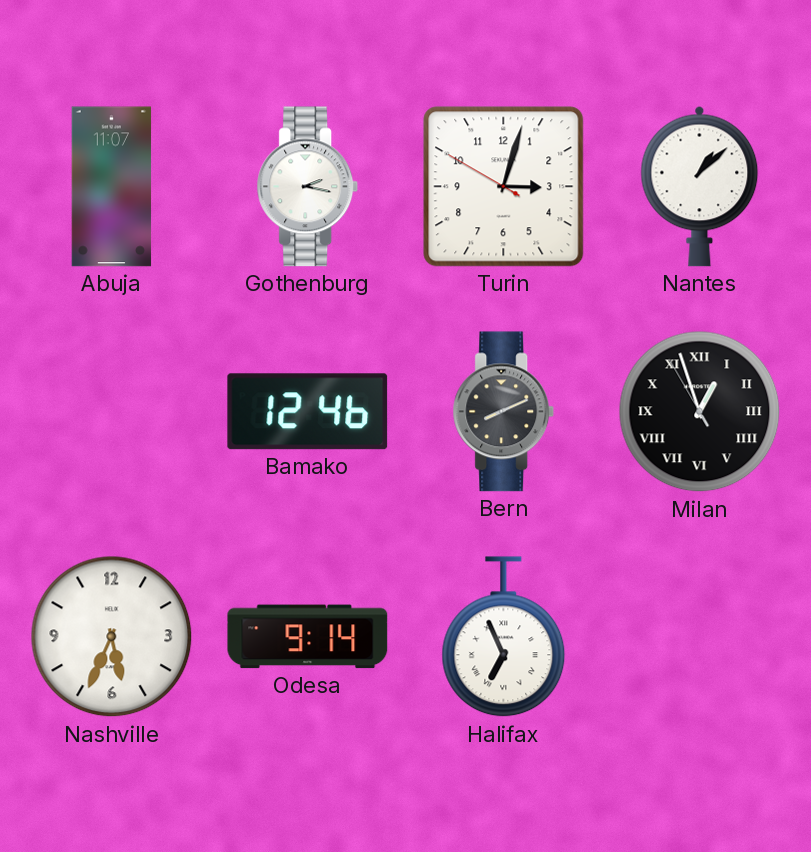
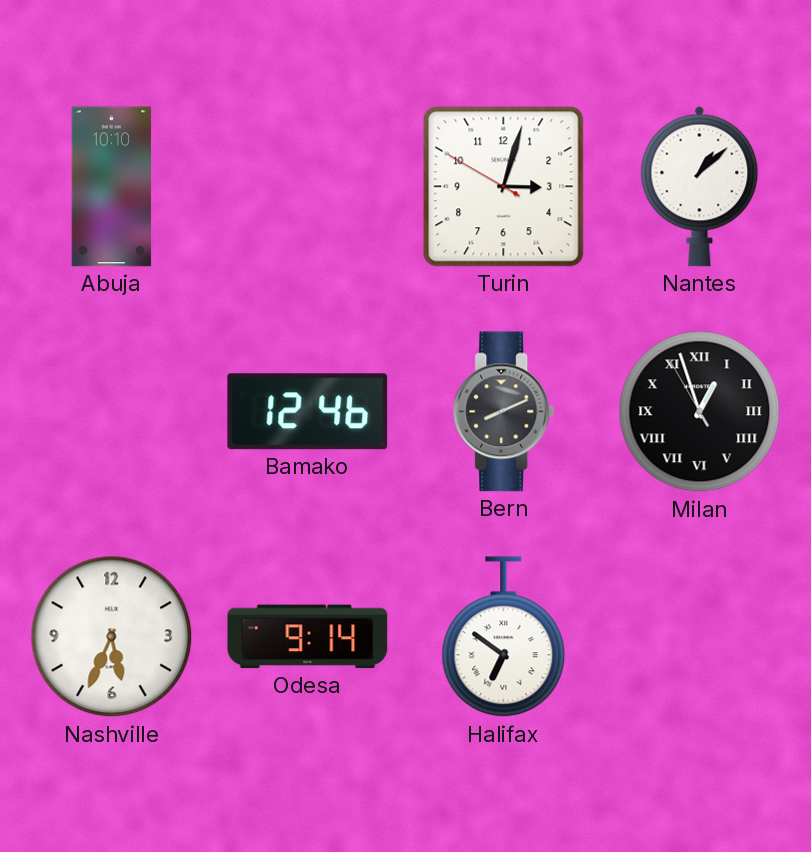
Abuja: 11:07 -> 10:10 (112, 187)
Gothenburg: 2:17 -> none (308, 187)
Halifax: 6:56 -> 6:51 (504, 637)
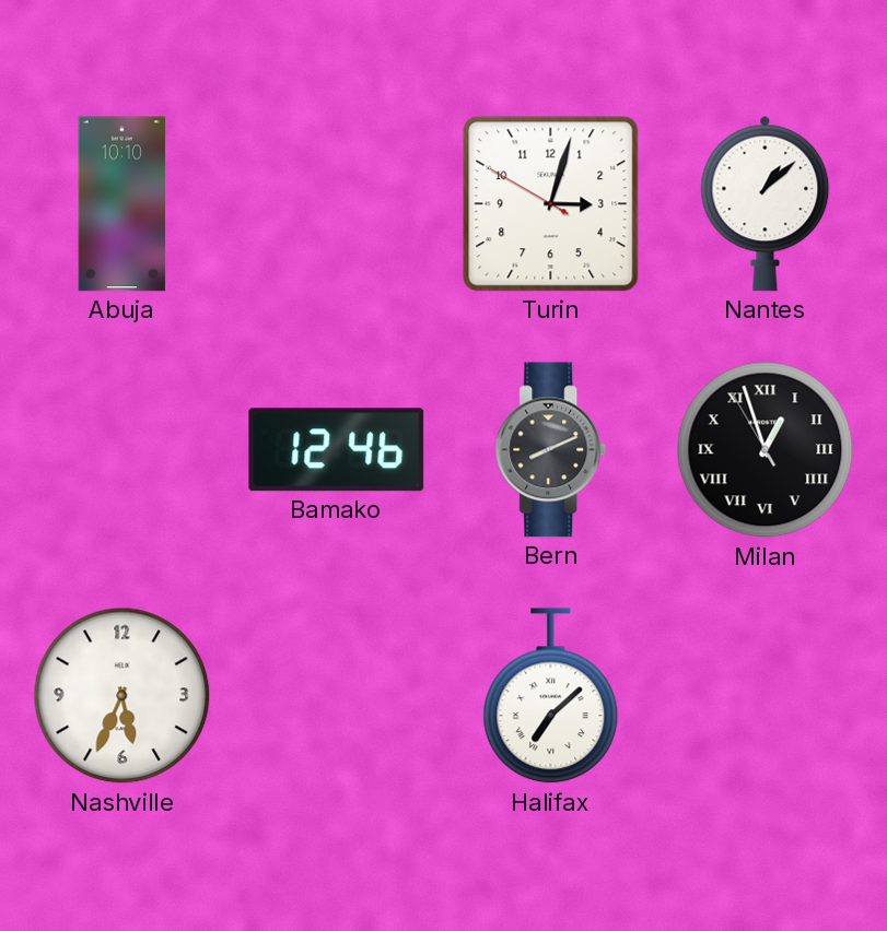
Odesa: 9:14 -> none (308, 637)
Halifax: 6:51 -> 7:08 (551, 696)
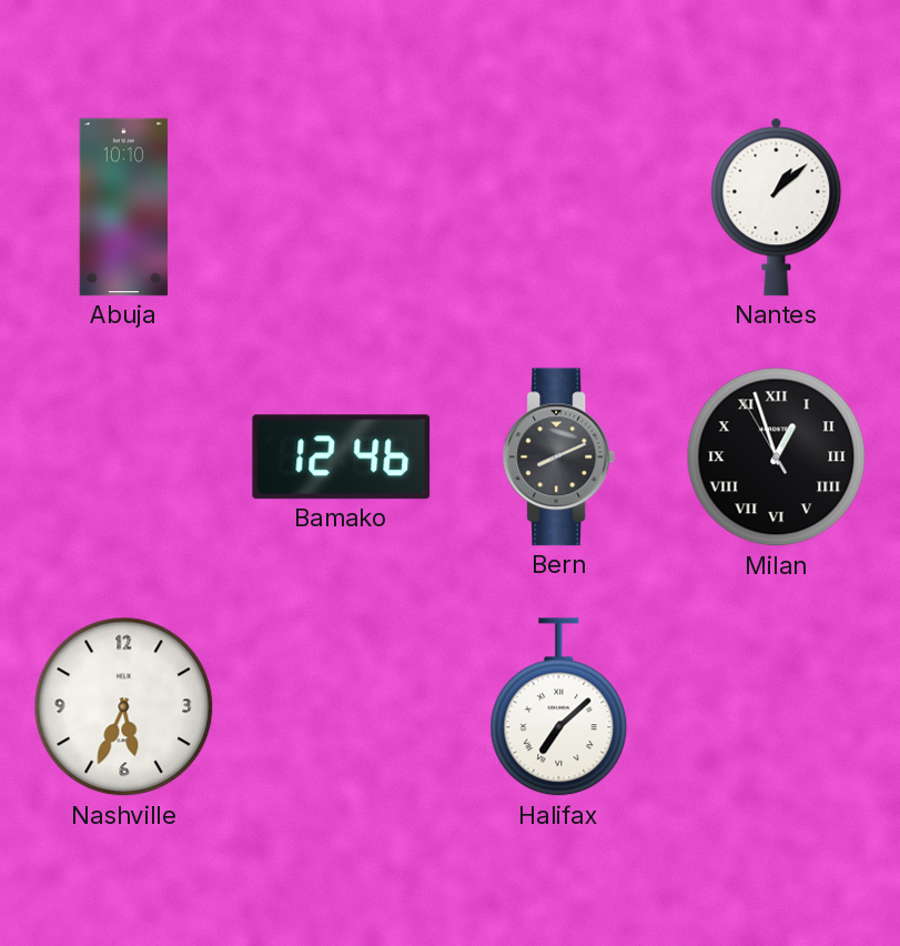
Turin: 3:02 -> none (551, 204)
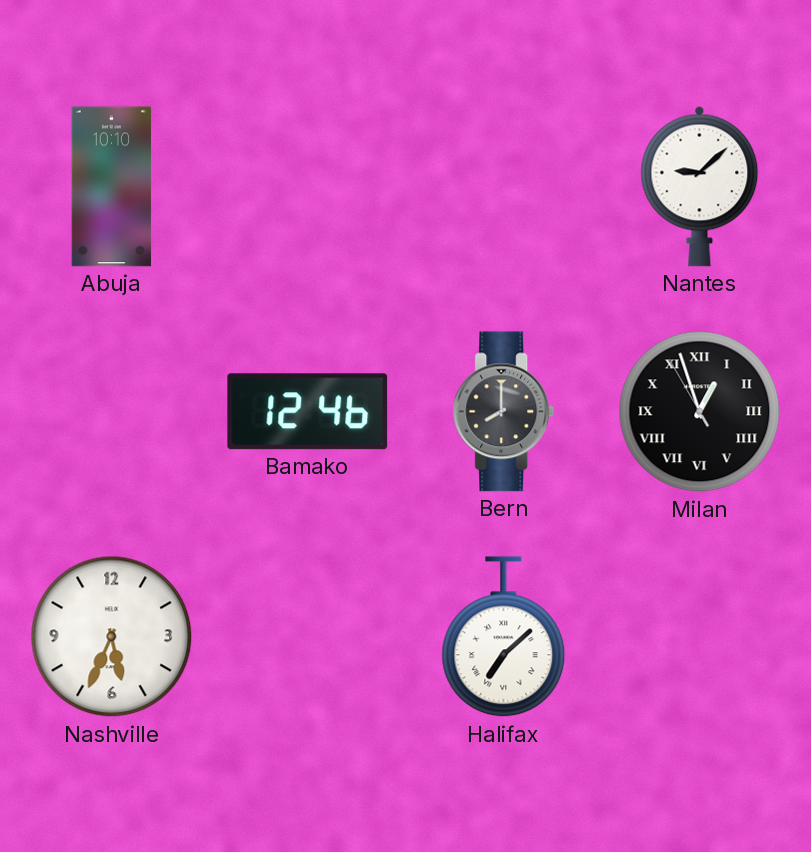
Nantes: 1:08 -> 9:08 (700, 186)
Bern: 8:11 -> 8:00 (504, 412)
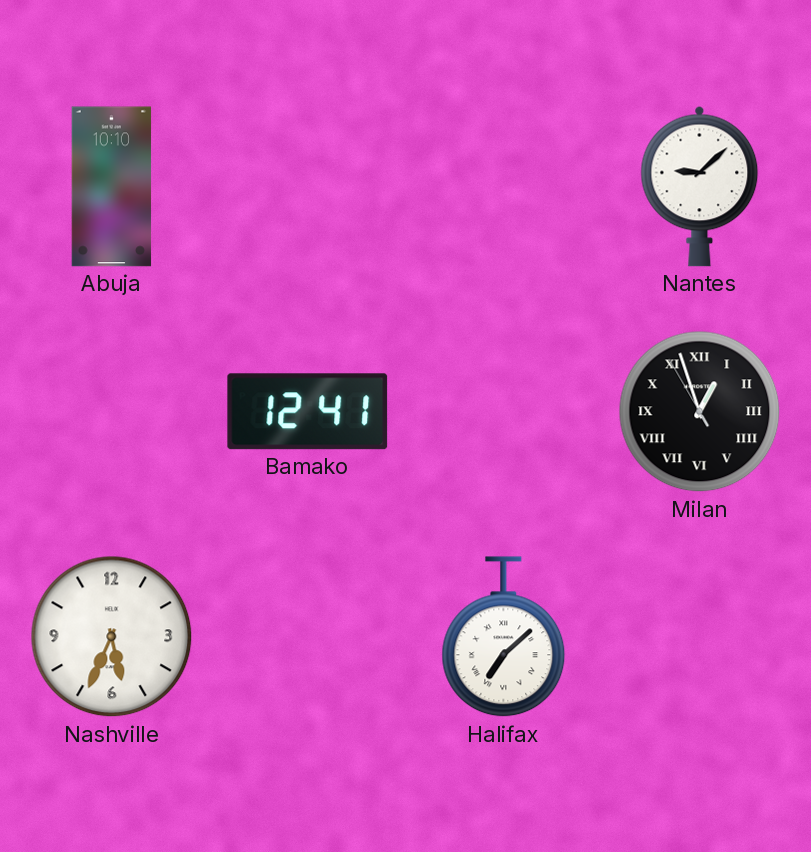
Bamako: 12:46 -> 12:41 (308, 412)
Bern: 8:00 -> none (504, 412)
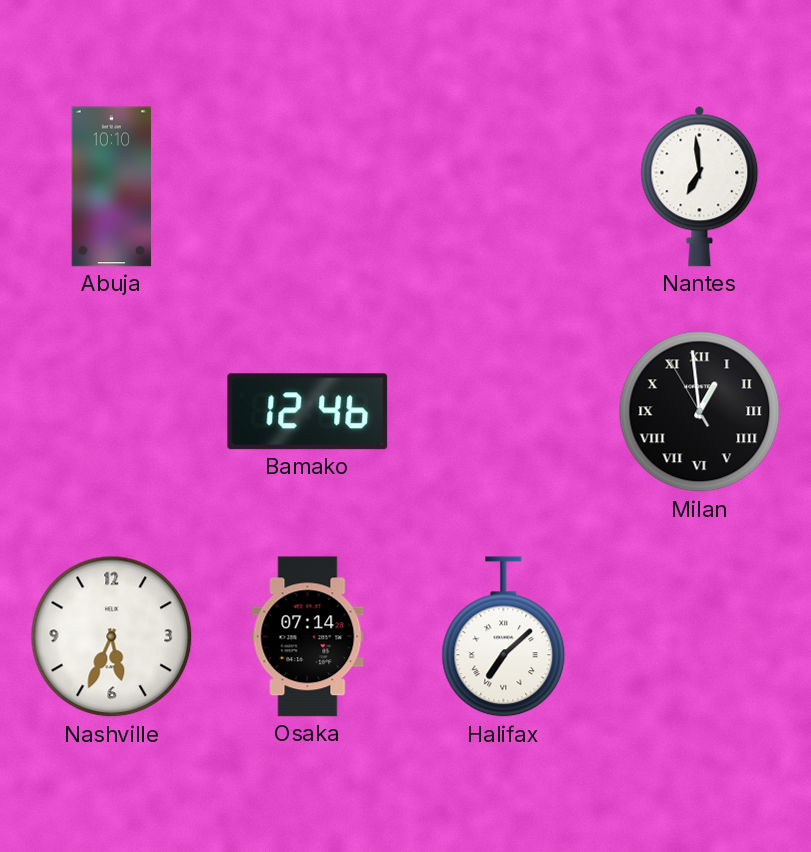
Nantes: 9:08 -> 6:59 (700, 186)
Bamako: 12:41 -> 12:46 (308, 412)
Milan: 12:56 -> 12:58 (700, 412)
Osaka: none -> 07:14 (308, 637)
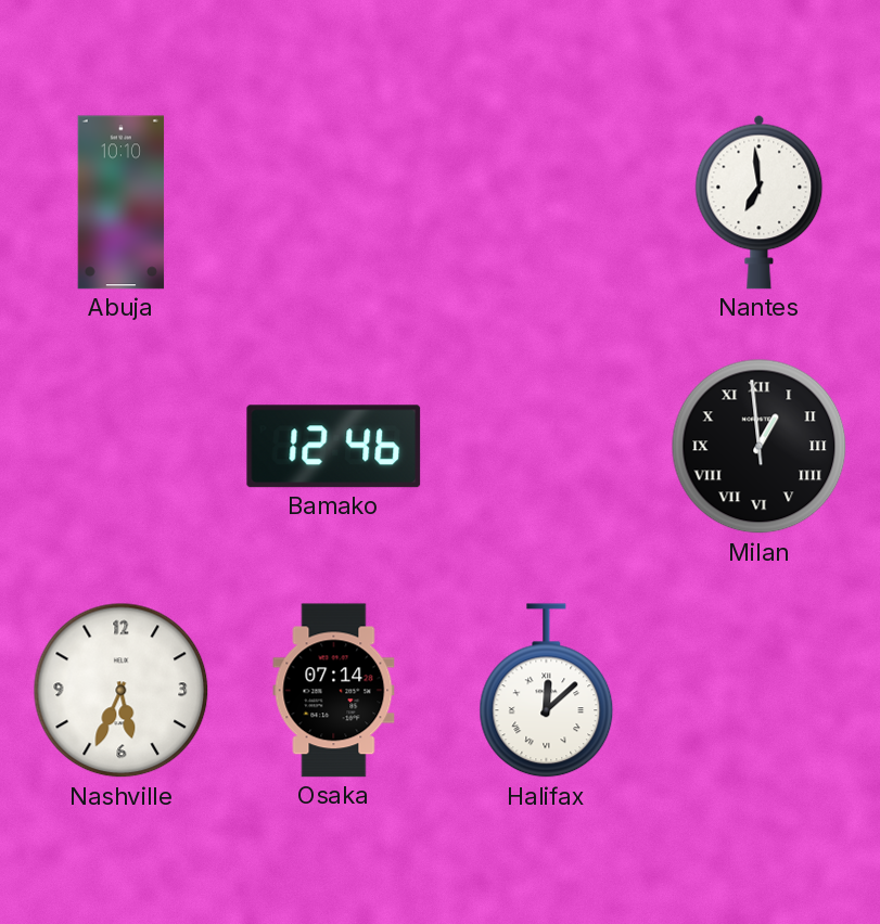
Milan: 12:58:55 -> 12:58:59 (760, 447)
Halifax: 7:08 -> 12:08 (547, 691)
